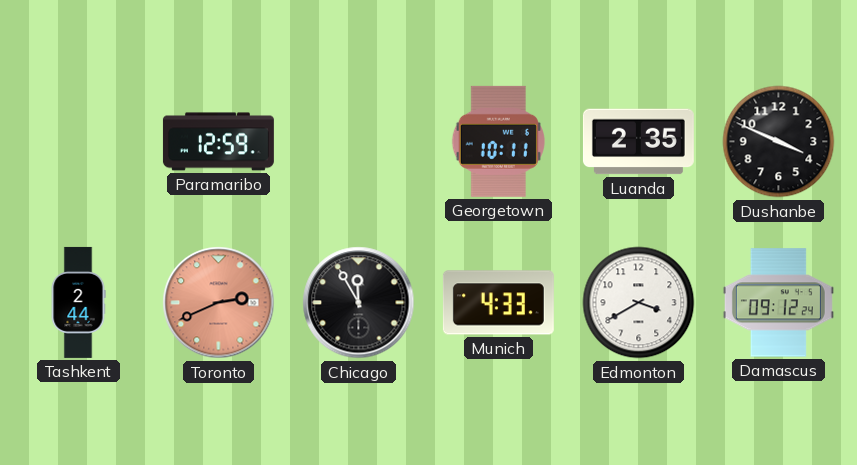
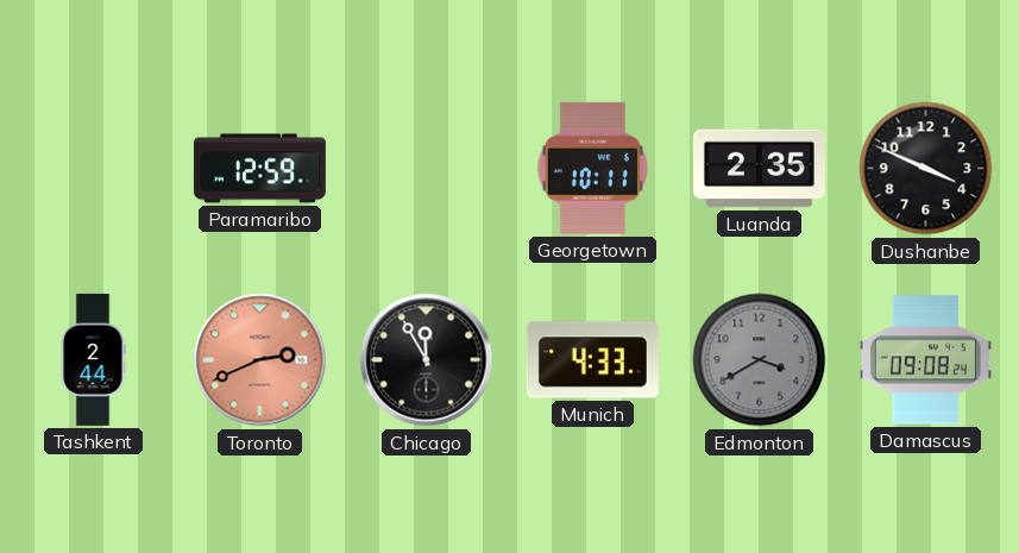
Edmonton dial: white -> grey (760, 360)
Damascus: 09:12 -> 09:08 (925, 360)
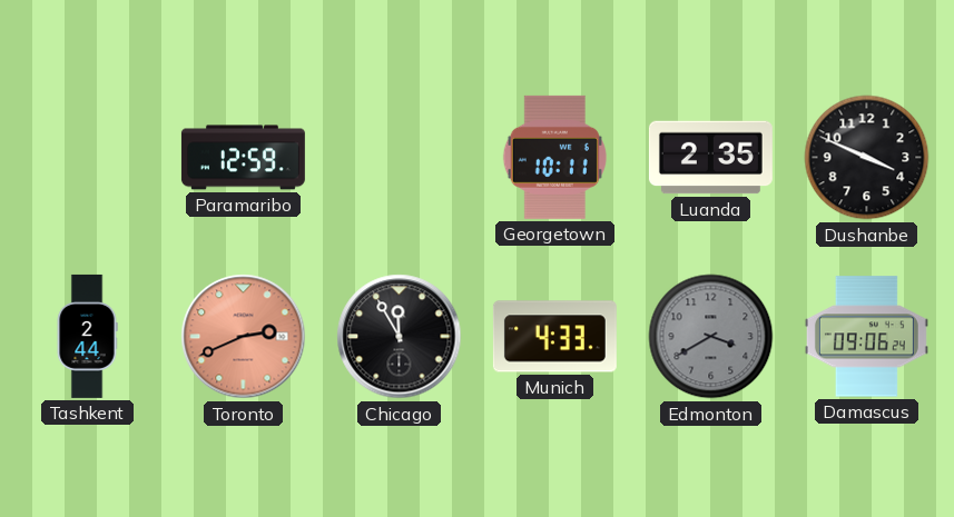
Damascus: 09:08 -> 09:06 (866, 337)
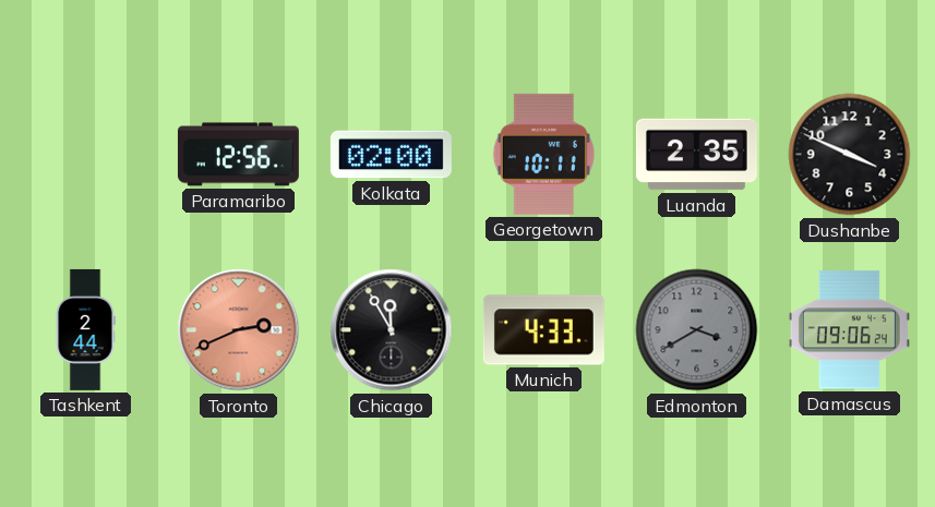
Paramaribo: 12:59 -> 12:56 (238, 155)
Kolkata: none -> 02:00 (391, 155)
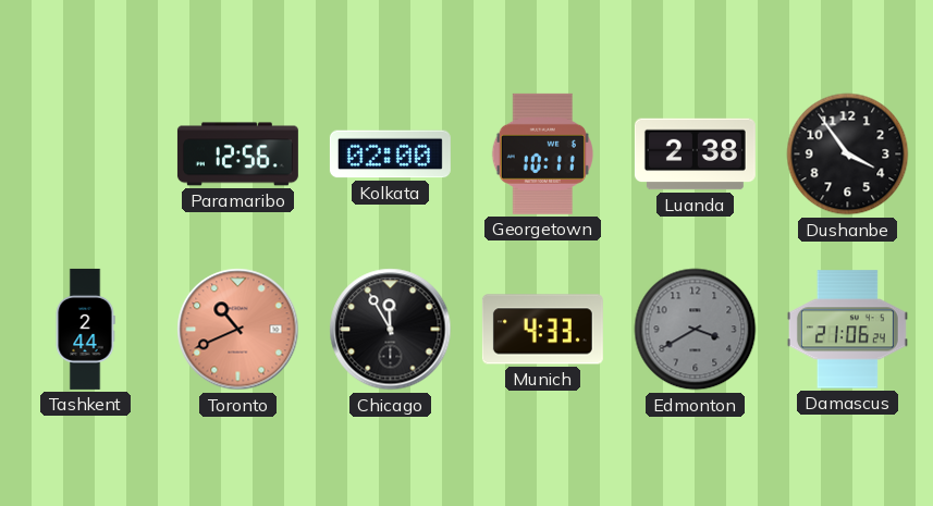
Luanda: 2:35 -> 2:38 (695, 155)
Dushanbe: 3:49 -> 3:54 (848, 155)
Toronto: 2:41 -> 10:41 (238, 330)
Damascus: 09:06 -> 21:06 (847, 330)
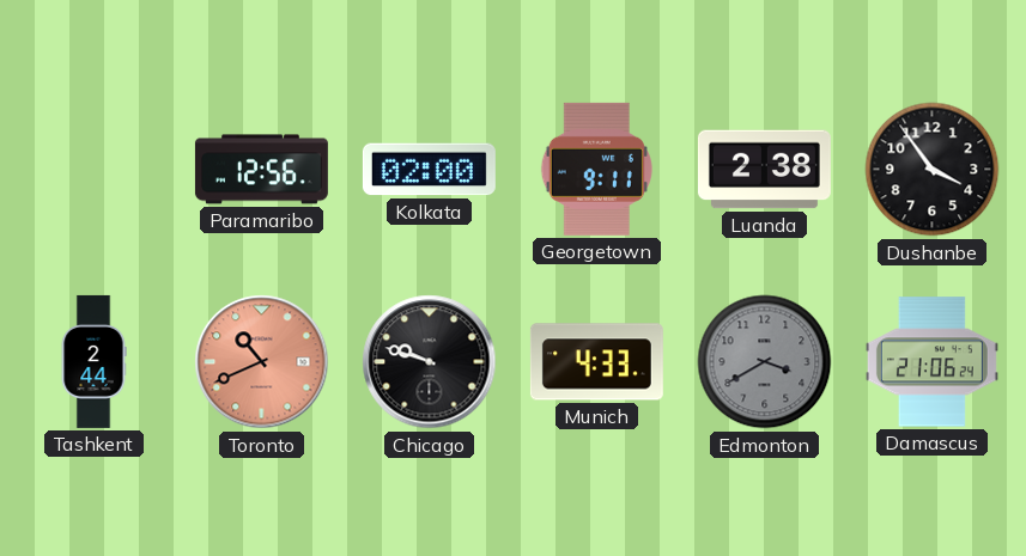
Georgetown: 10:11 -> 9:11 (596, 169)
Chicago: 11:55 -> 9:48 (430, 362)
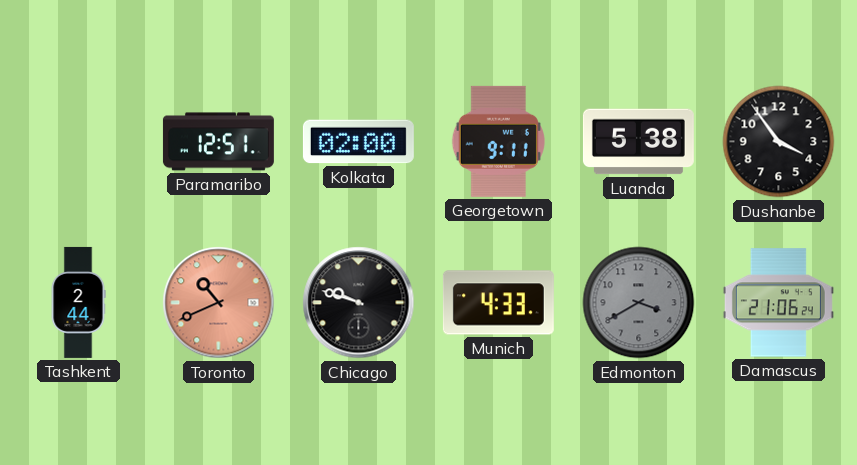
Paramaribo: 12:56 -> 12:51 (218, 142)
Luanda: 2:38 -> 5:38 (638, 142)
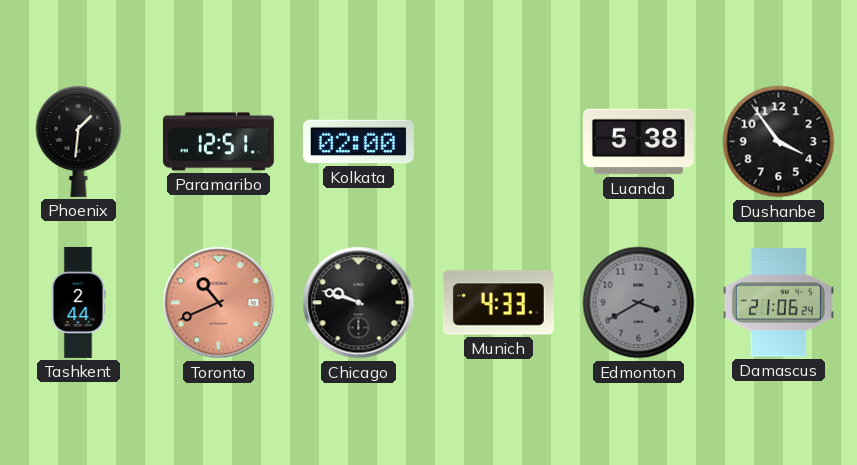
Phoenix: none -> 1:31 (79, 142)
Georgetown: 9:11 -> none (498, 141)
